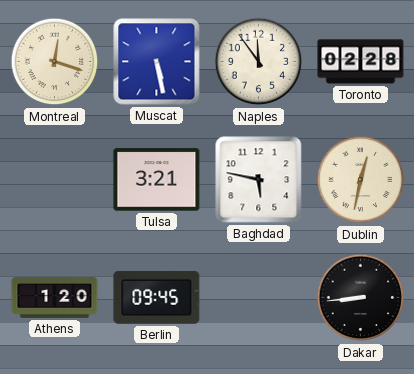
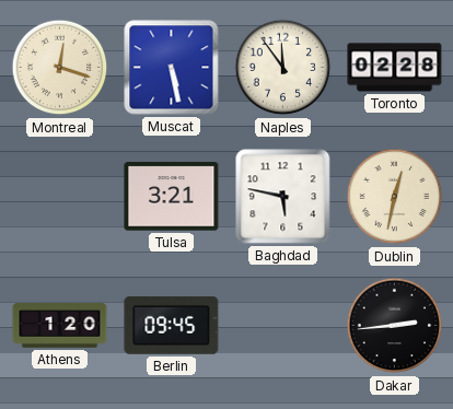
Dakar: 8:44 -> 2:44 (395, 326)
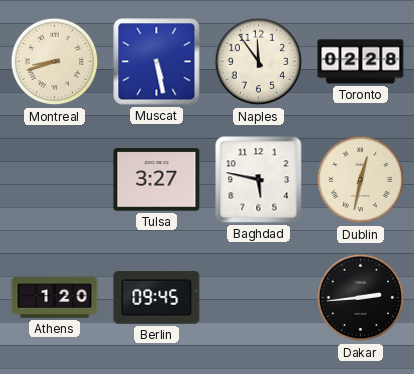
Montreal: 12:18 -> 8:42 (55, 62)
Tulsa: 3:21 -> 3:27 (157, 180)
